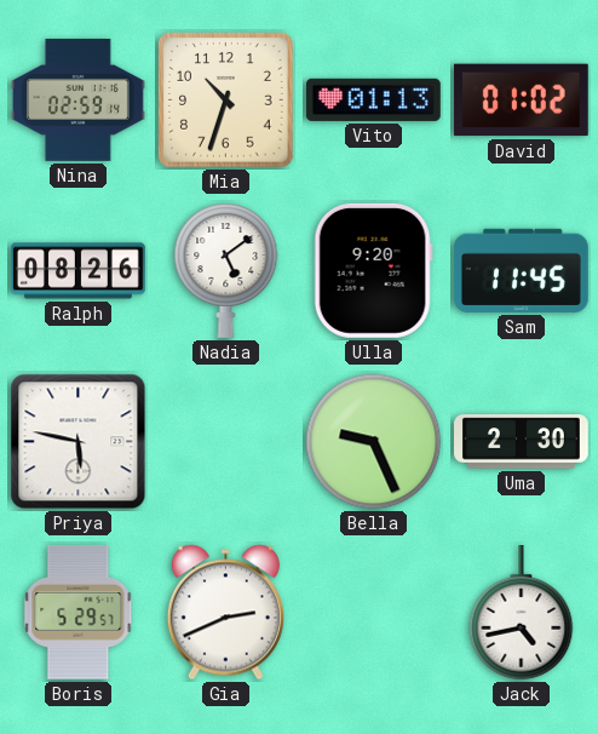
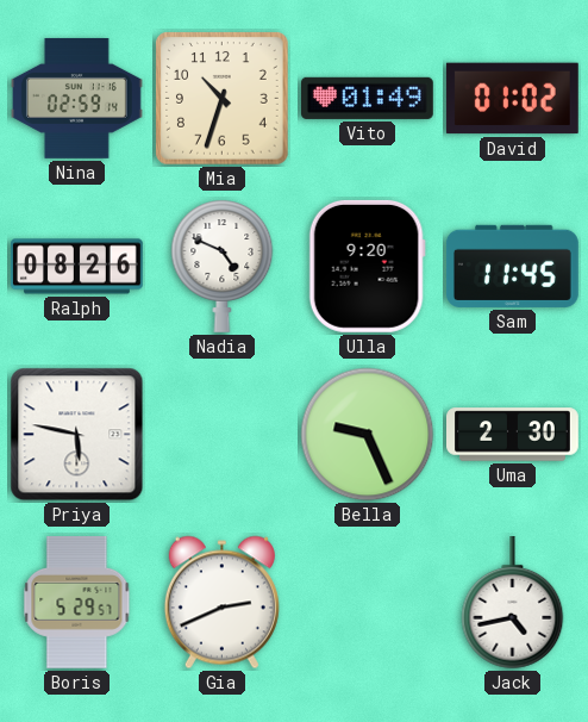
Vito: 01:13 -> 01:49 (367, 98)
Nadia: 5:09 -> 4:49 (223, 266)
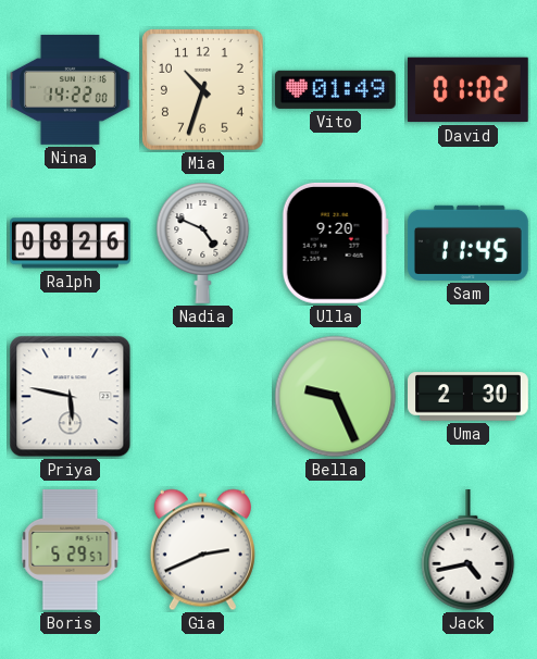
Nina: 02:59 -> 14:22 (70, 89)
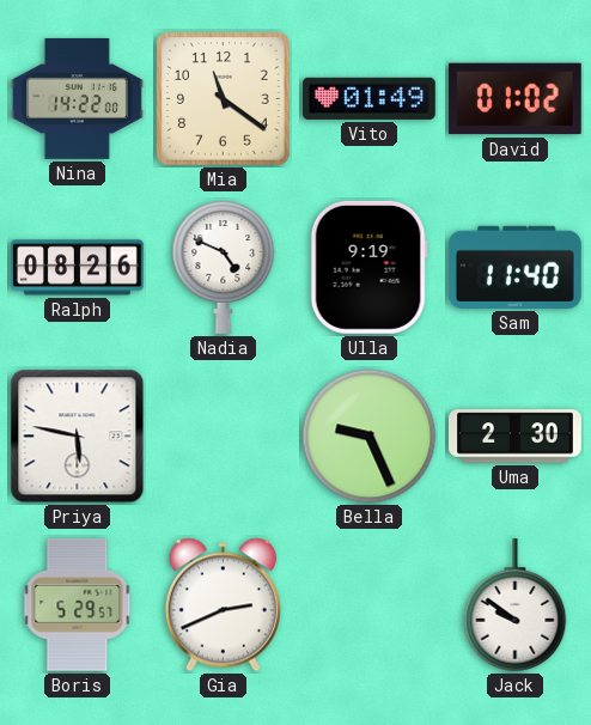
Mia: 10:33 -> 11:21 (224, 99)
Ulla: 9:20 -> 9:19 (368, 267)
Sam: 11:45 -> 11:40 (514, 267)
Jack: 4:43 -> 9:51 (516, 605)
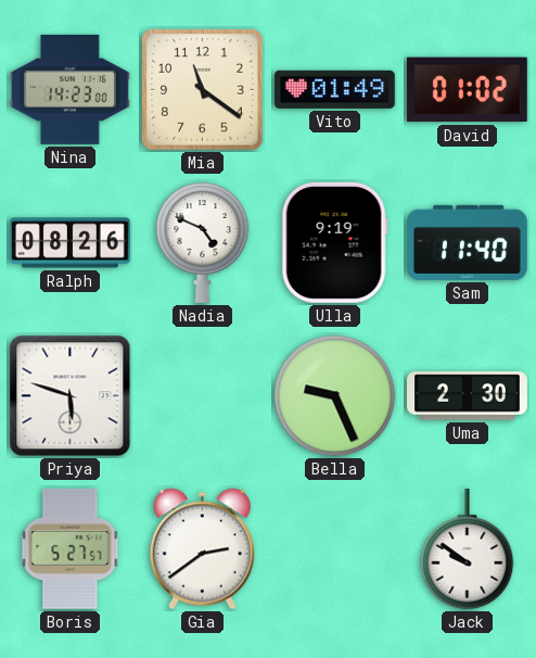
Nina: 14:22 -> 14:23 (69, 89)
Priya: 5:47 -> 5:48 (71, 396)
Boris: 5:29 -> 5:27 (71, 548)
Gia: 2:41 -> 2:39 (202, 549)
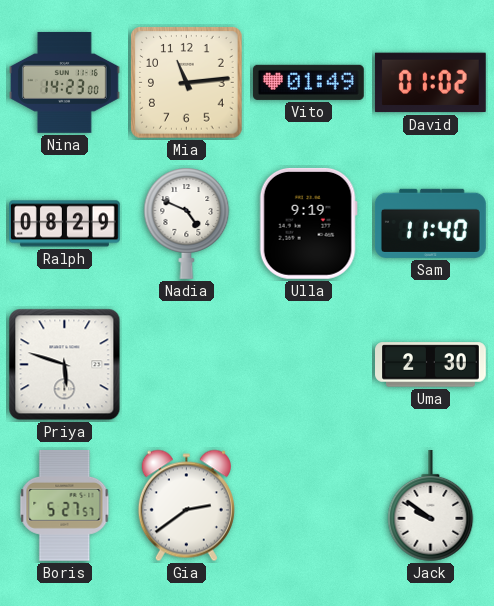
Mia: 11:21 -> 11:14 (187, 83)
Ralph: 08:26 -> 08:29 (65, 224)
Bella: 9:26 -> none (335, 396)
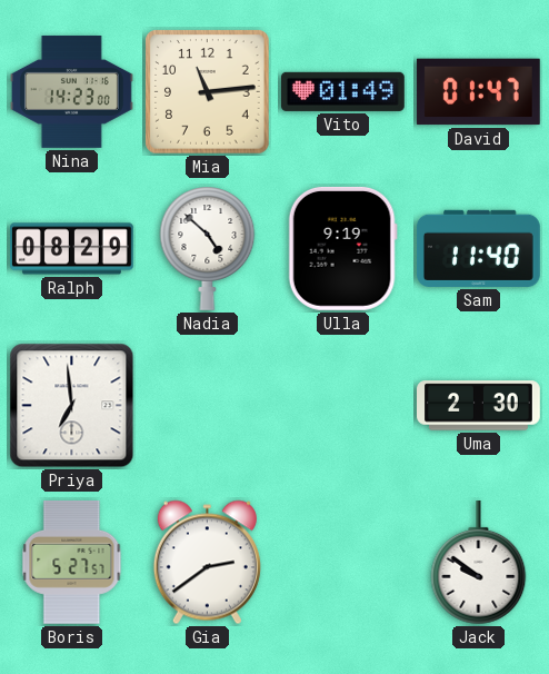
David: 01:02 -> 01:47 (478, 92)
Nadia: 4:49 -> 4:52 (208, 248)
Priya: 5:48 -> 6:59 (72, 406)
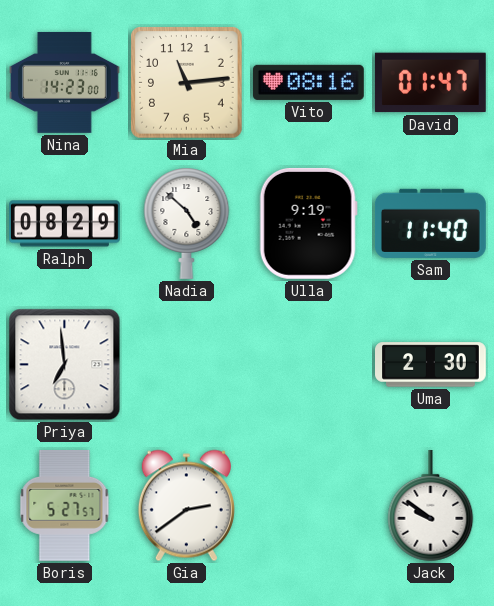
Vito: 01:49 -> 08:16 (308, 82)
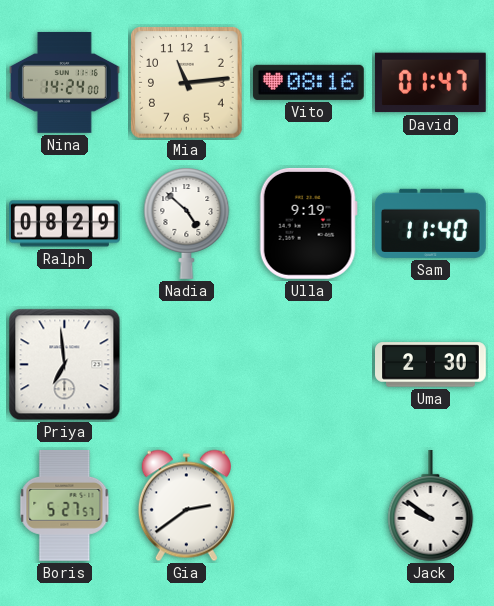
Nina: 14:23 -> 14:24 (64, 82)
